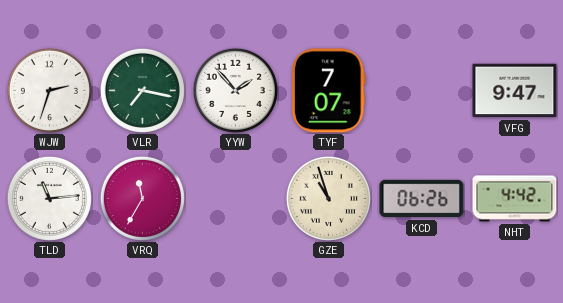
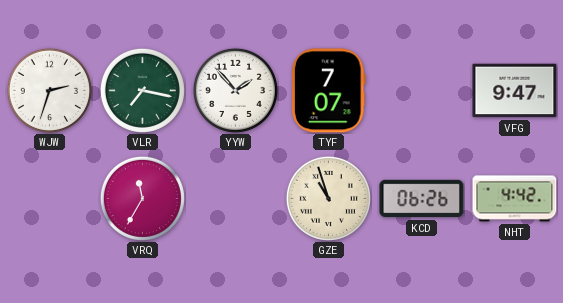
TLD: 11:14 -> none (49, 198)
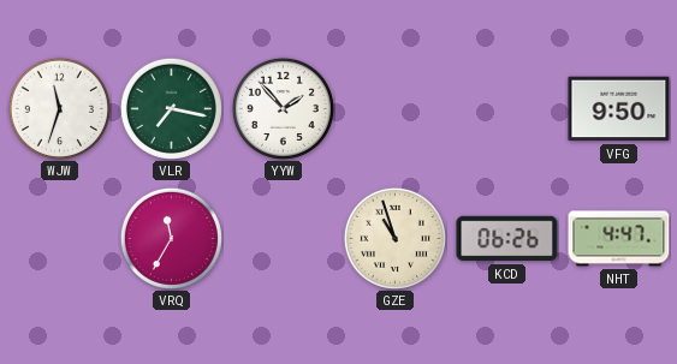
WJW: 2:33 -> 11:33 (59, 108)
TYF: 7:07 -> none (328, 91)
VFG: 9:47 -> 9:50 (619, 109)
NHT: 4:42 -> 4:47 (619, 239)
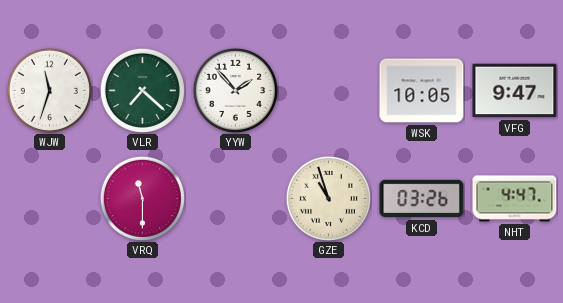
VLR: 7:17 -> 7:22 (142, 90)
WSK: none -> 10:05 (422, 91)
VFG: 9:50 -> 9:47 (515, 91)
VRQ: 11:35 -> 11:30 (142, 198)
KCD: 06:26 -> 03:26 (422, 199)
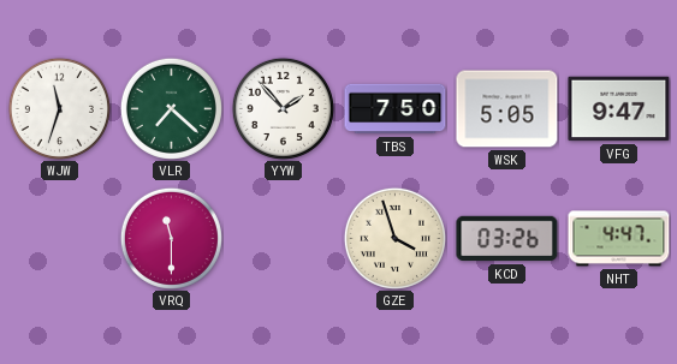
TBS: none -> 7:50 (396, 109)
WSK: 10:05 -> 5:05 (507, 109)
GZE: 10:57 -> 3:57 (394, 238)
